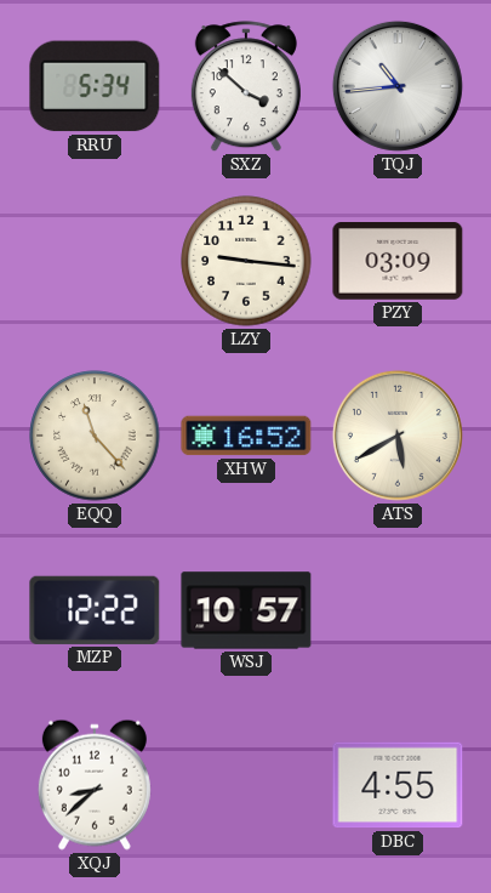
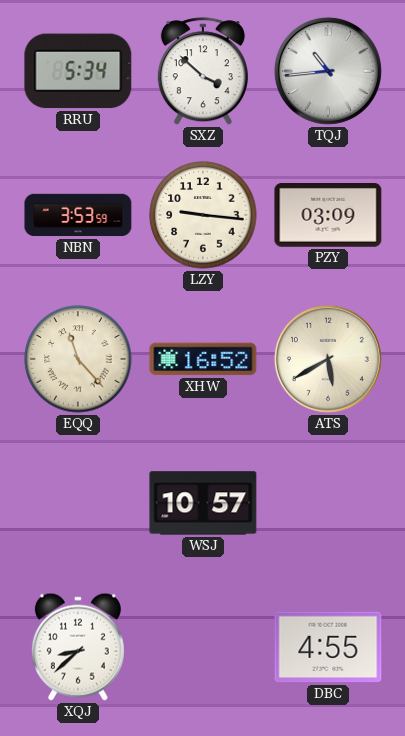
NBN: none -> 3:53 (78, 215)
MZP: 12:22 -> none (95, 610)
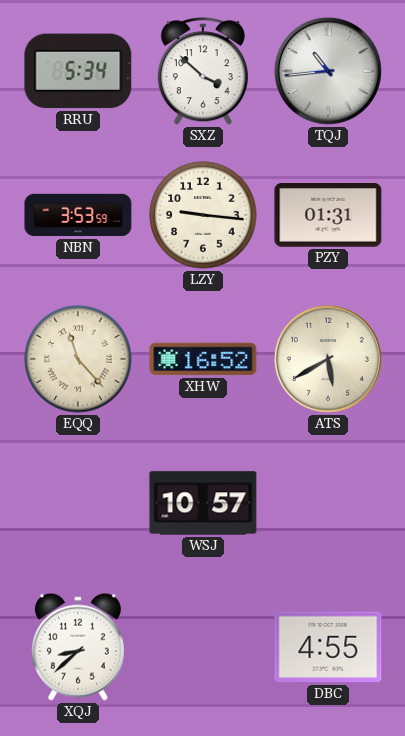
PZY: 03:09 -> 01:31 (328, 216)
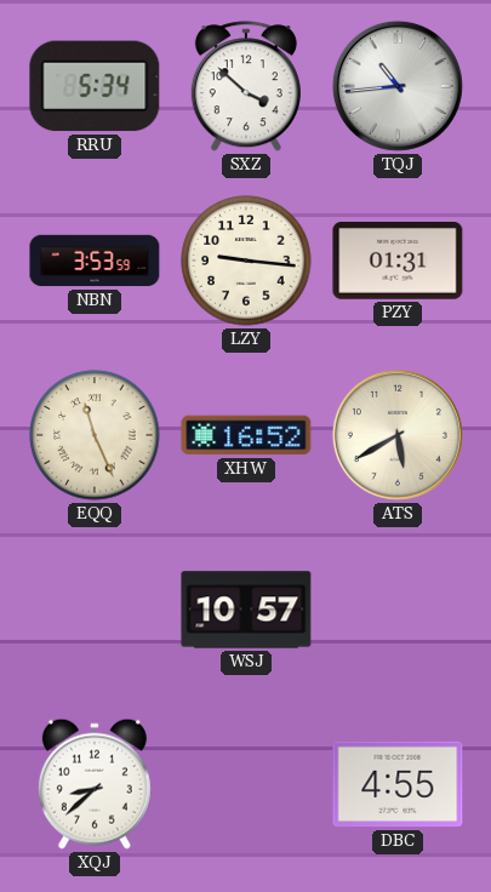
EQQ: 11:23 -> 11:26 (95, 435)
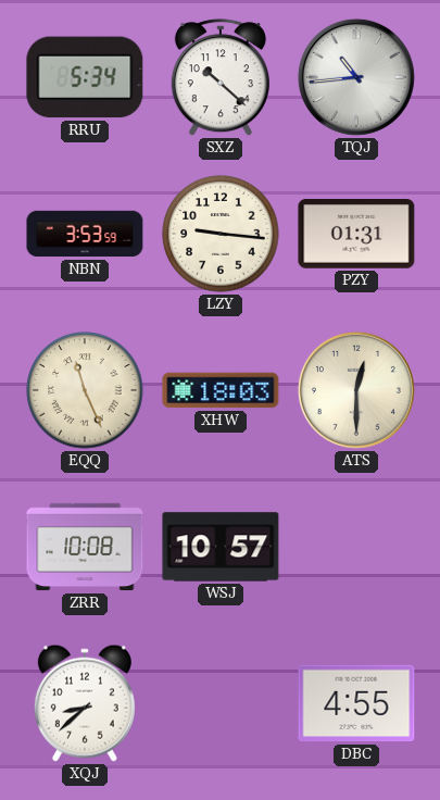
SXZ: 3:52 -> 10:22 (221, 78)
XHW: 16:52 -> 18:03 (221, 390)
ATS: 5:40 -> 12:30 (356, 390)
ZRR: none -> 10:08 (85, 547)
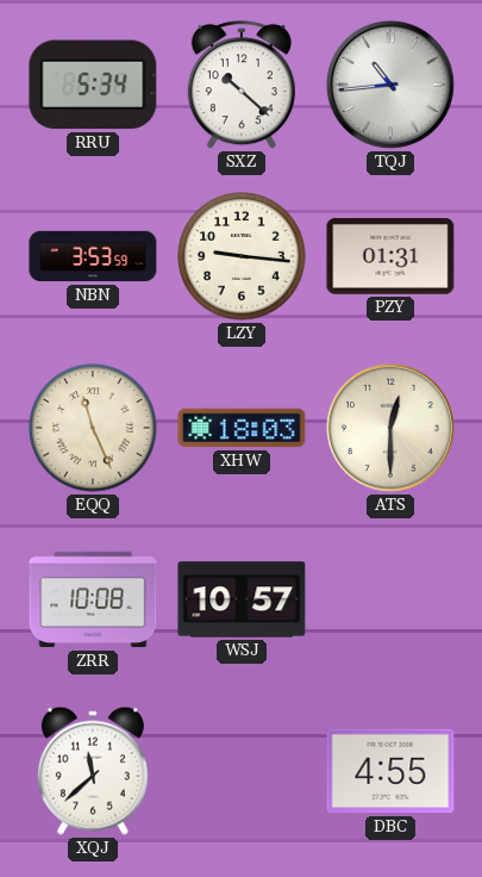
XQJ: 8:38 -> 11:38 (93, 771)
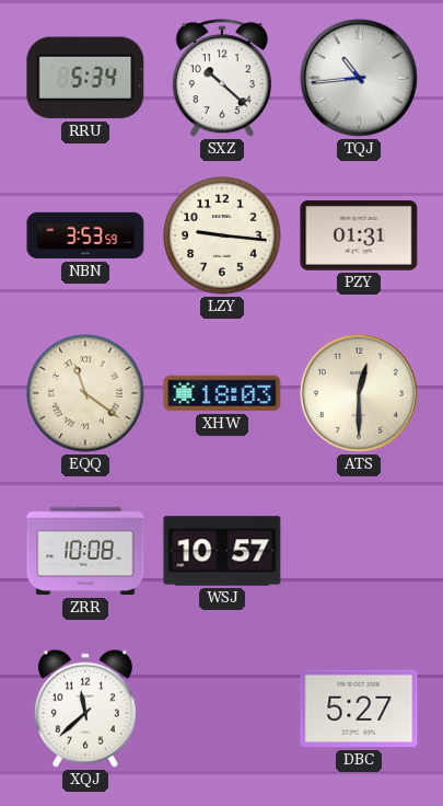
EQQ: 11:26 -> 11:21 (85, 393)
DBC: 4:55 -> 5:27 (359, 709)
